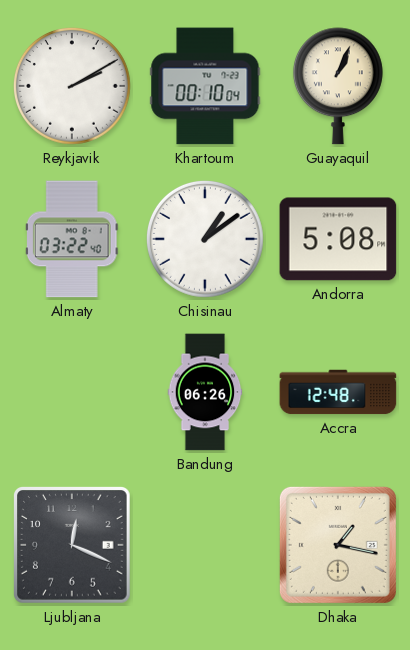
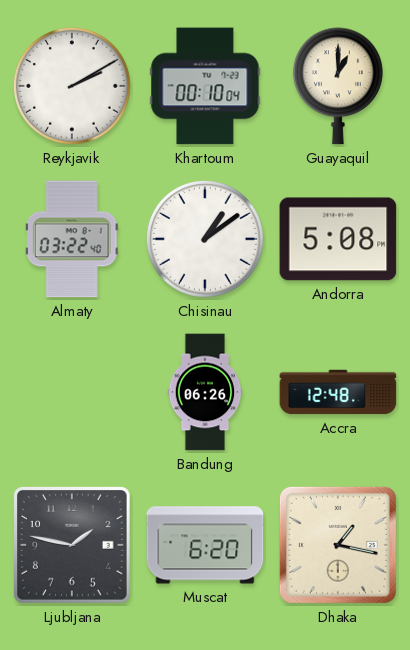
Guayaquil: 1:04 -> 1:00 (338, 86)
Ljubljana: 12:19 -> 1:47 (73, 546)
Muscat: none -> 6:20 (205, 545)
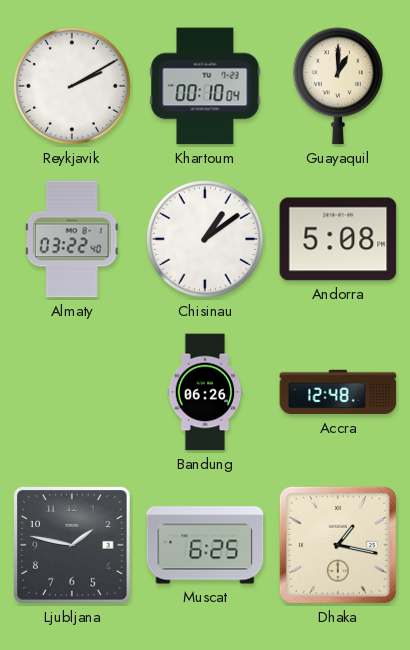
Muscat: 6:20 -> 6:25 (205, 545)
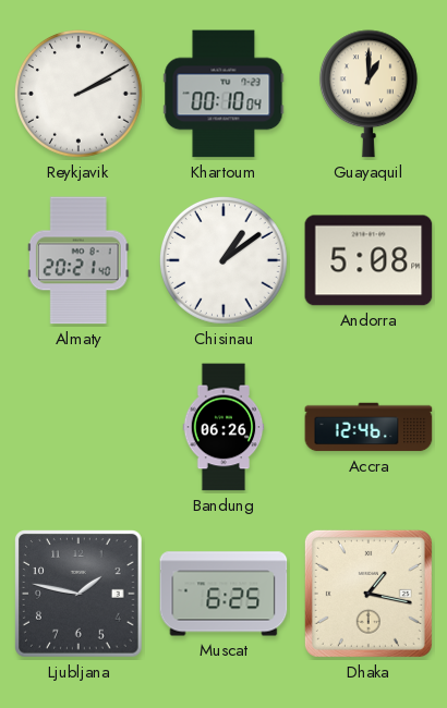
Almaty: 03:22 -> 20:21 (78, 260)
Accra: 12:48 -> 12:46 (369, 427)
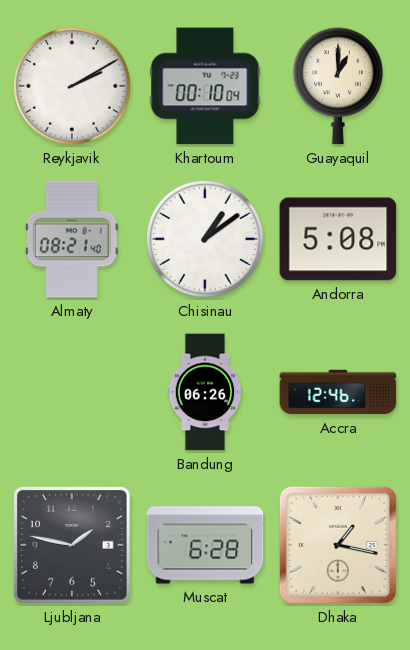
Almaty: 20:21 -> 08:21 (72, 239)
Muscat: 6:25 -> 6:28 (205, 545)
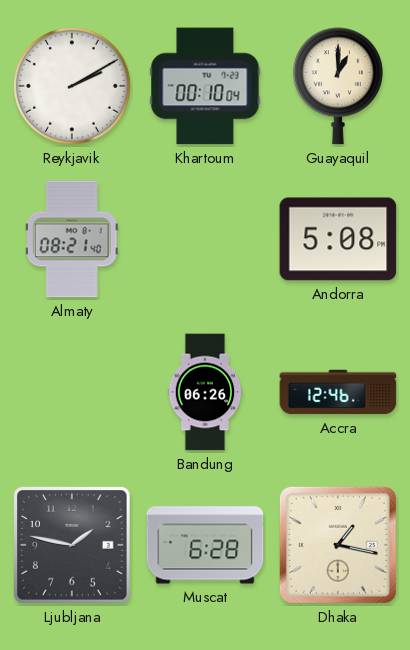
Chisinau: 1:09 -> none (205, 239)
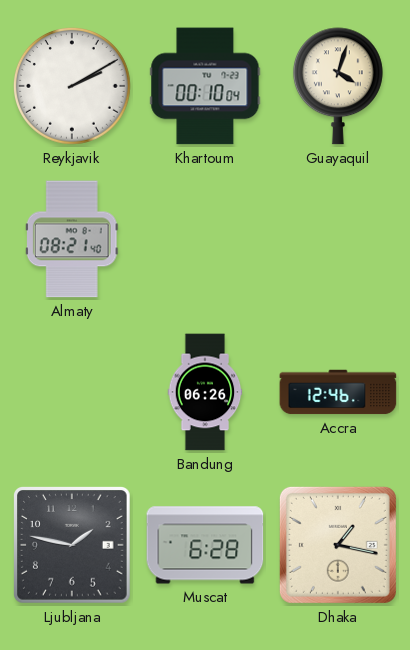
Guayaquil: 1:00 -> 4:03 (338, 86)
Andorra: 5:08 -> none (338, 239)
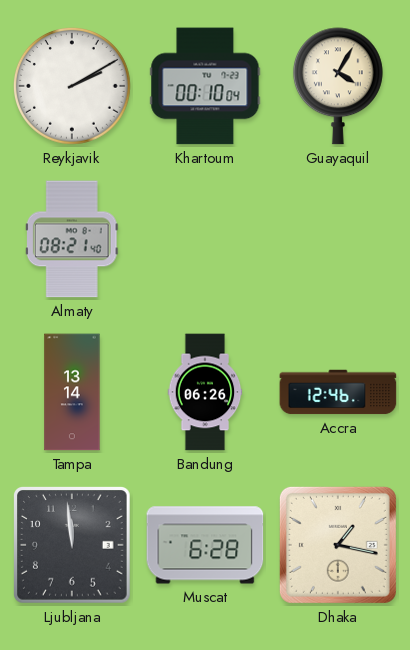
Guayaquil: 4:03 -> 4:05 (338, 86)
Tampa: none -> 13:14 (72, 392)
Ljubljana: 1:47 -> 11:59 (73, 546)
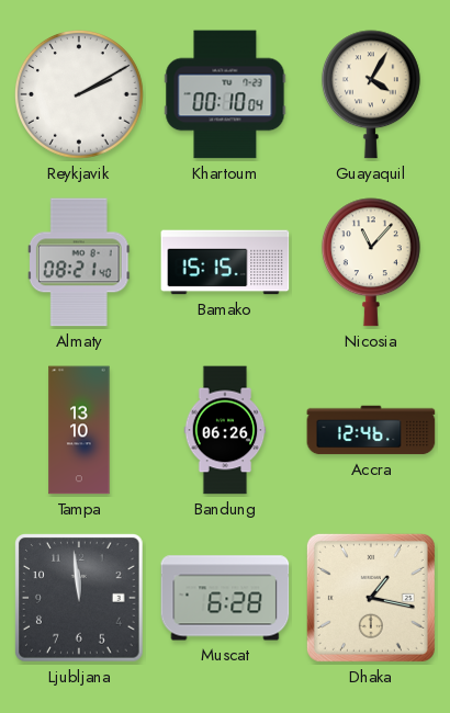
Bamako: none -> 15:15 (225, 262)
Nicosia: none -> 11:07 (371, 262)
Tampa: 13:14 -> 13:10 (79, 430)
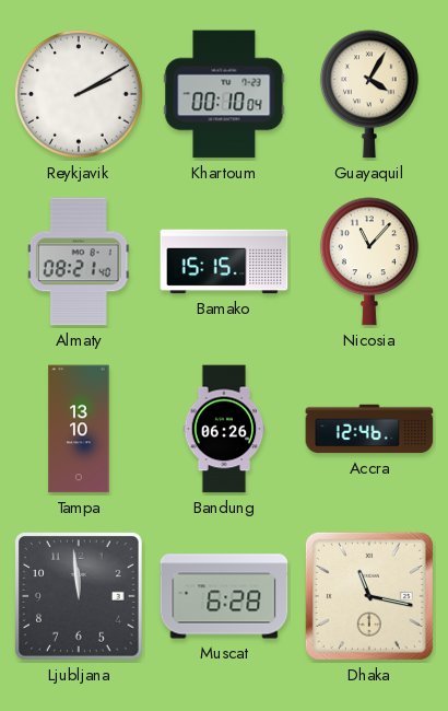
Dhaka: 1:17 -> 11:17 (369, 596)
